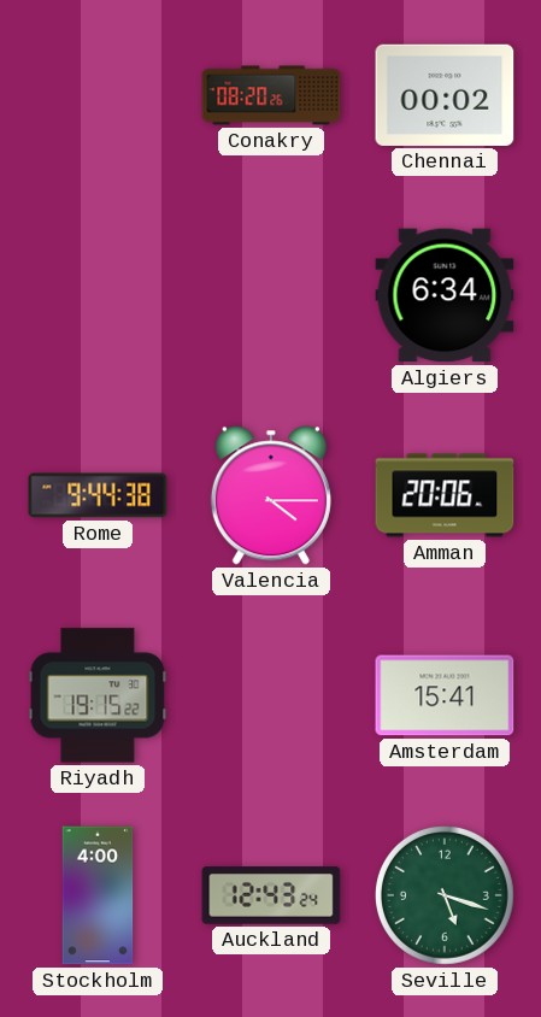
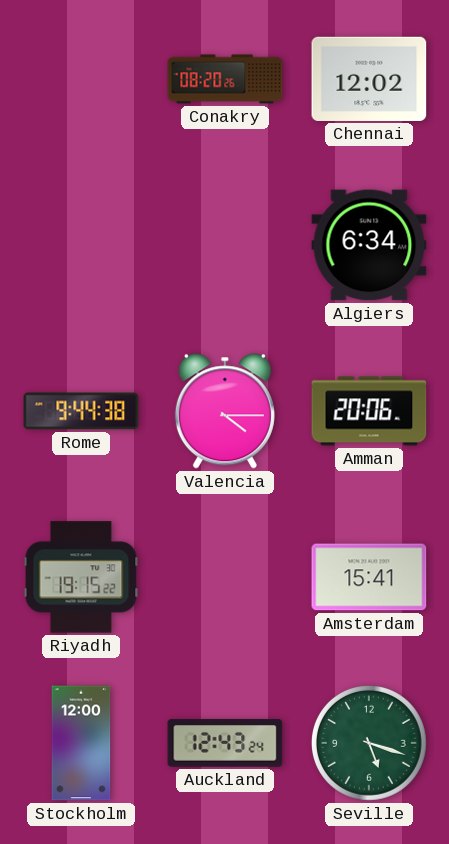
Chennai: 00:02 -> 12:02 (369, 79)
Stockholm: 4:00 -> 12:00 (81, 743)
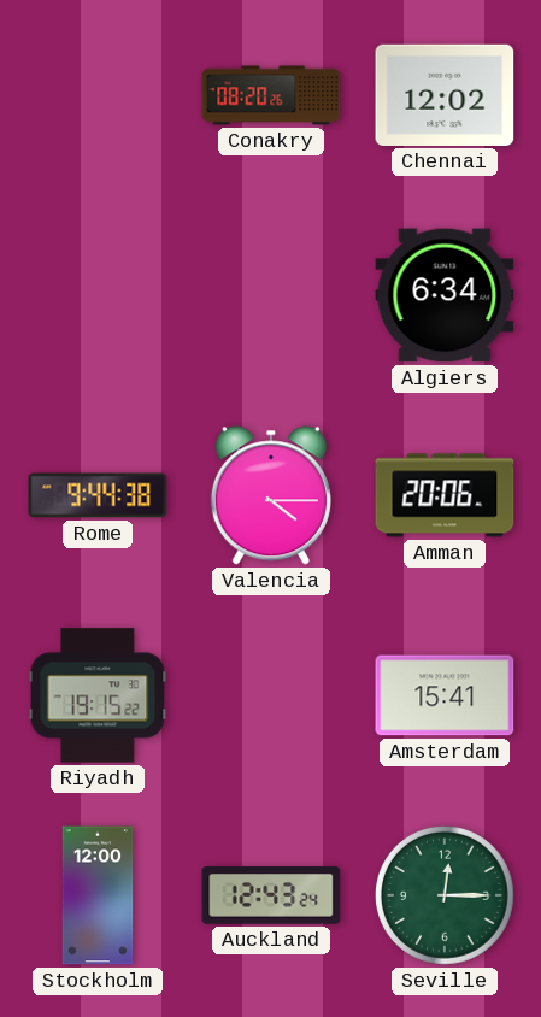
Seville: 5:18 -> 12:15 (445, 895)
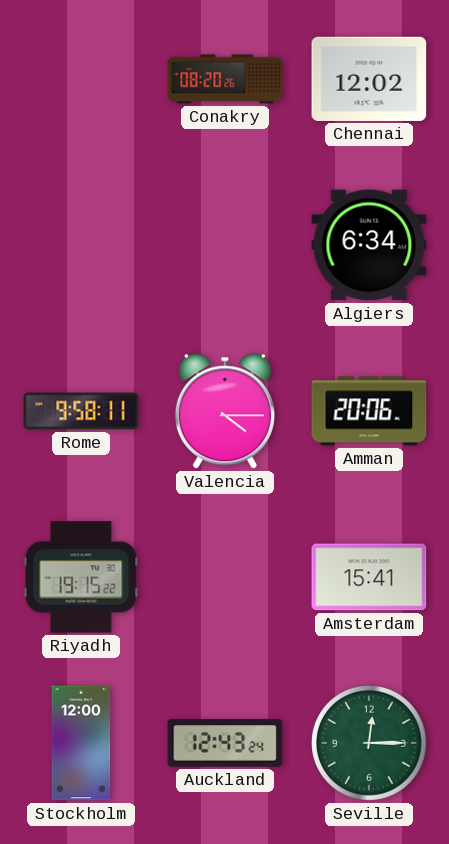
Rome: 9:44 -> 9:58 (81, 411)
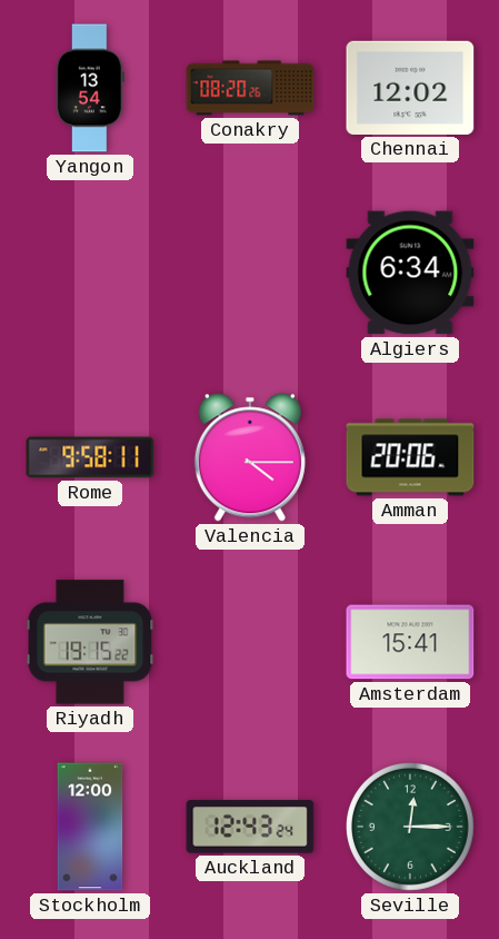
Yangon: none -> 13:54 (90, 88)
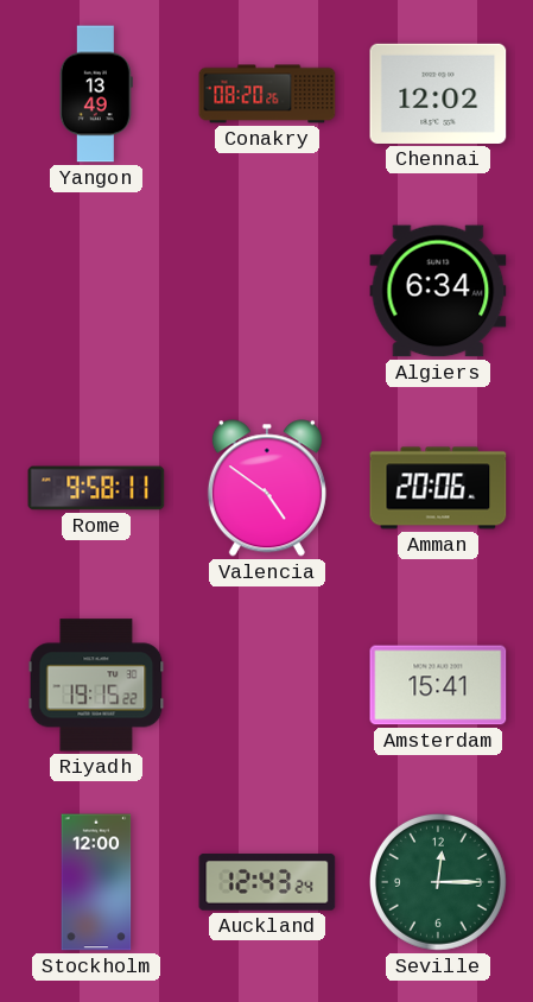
Yangon: 13:54 -> 13:49 (96, 94)
Valencia: 4:15 -> 4:51 (267, 488)
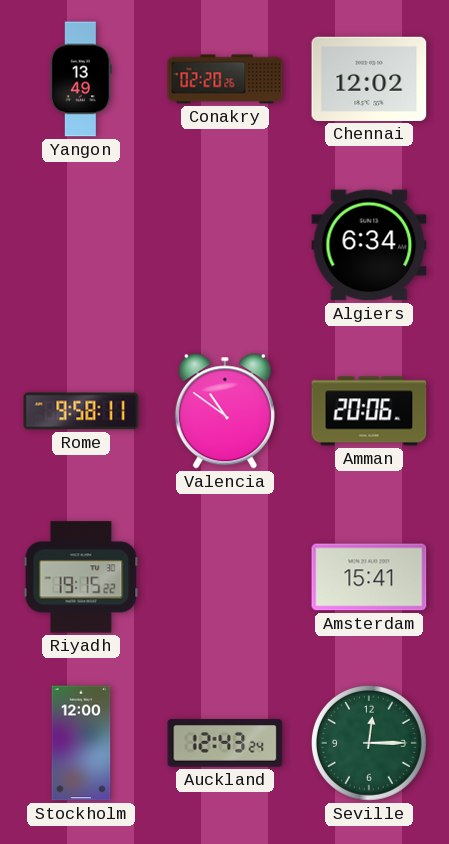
Conakry: 08:20 -> 02:20 (225, 79)
Valencia: 4:51 -> 10:51 (225, 411)
